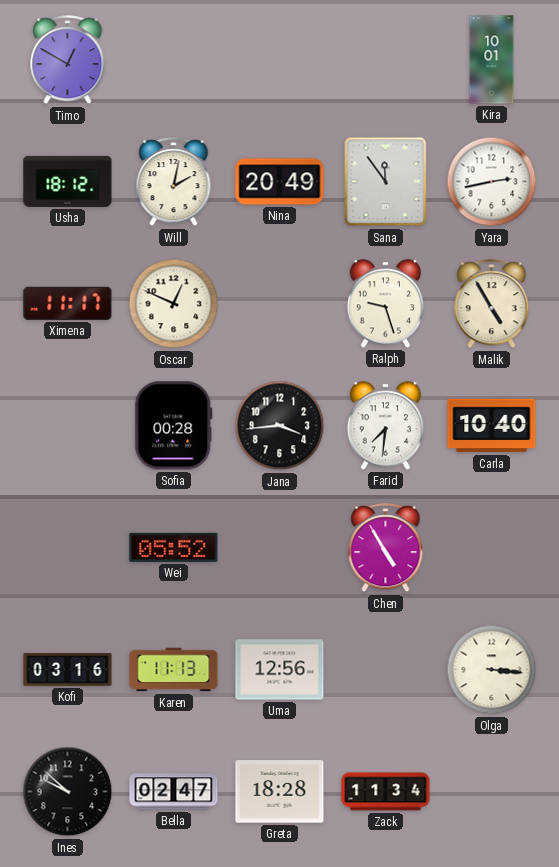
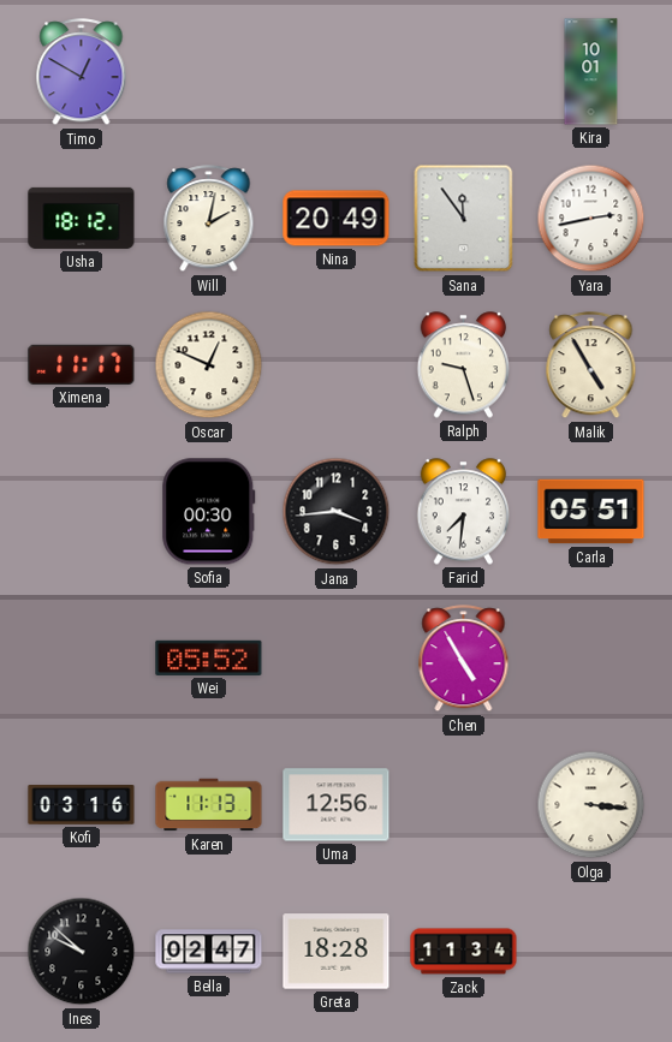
Sofia: 00:28 -> 00:30 (209, 512)
Carla: 10:40 -> 05:51 (591, 512)
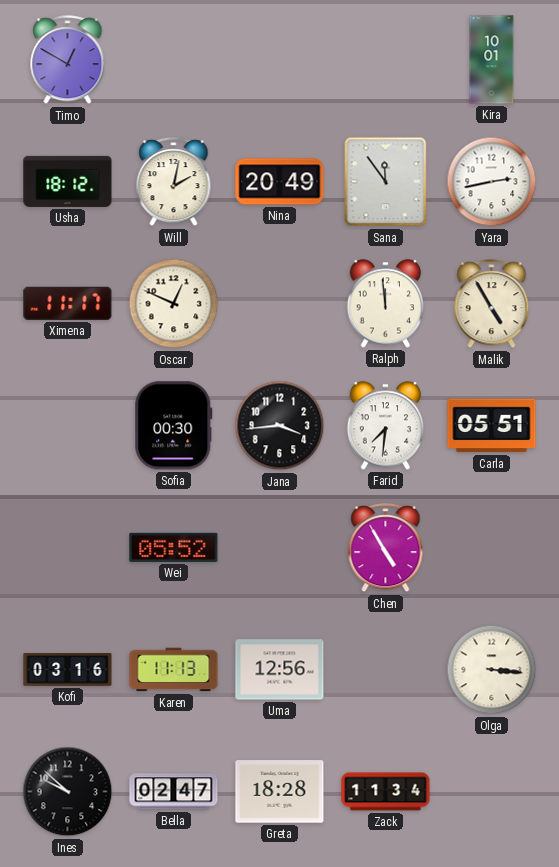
Ralph: 9:27 -> 11:59 (386, 304)
